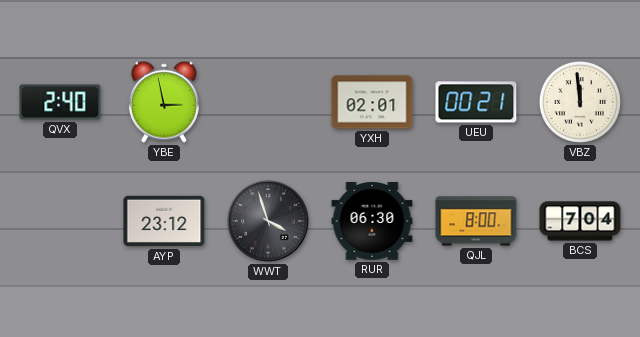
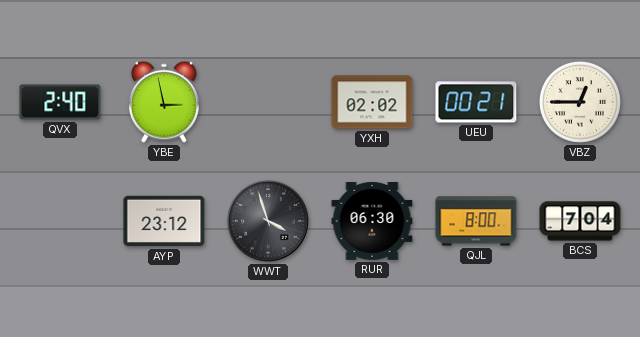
YXH: 02:01 -> 02:02 (372, 102)
VBZ: 11:59 -> 12:45 (580, 102)
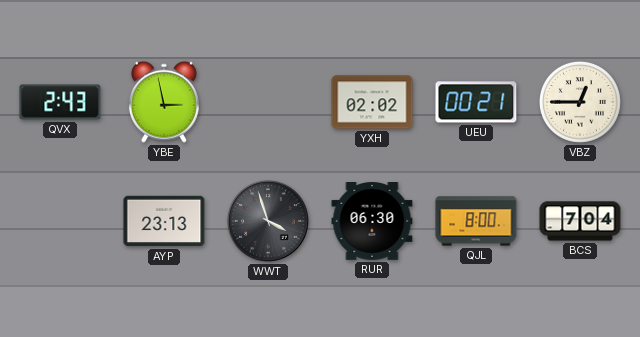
QVX: 2:40 -> 2:43 (60, 102)
AYP: 23:12 -> 23:13 (164, 221)
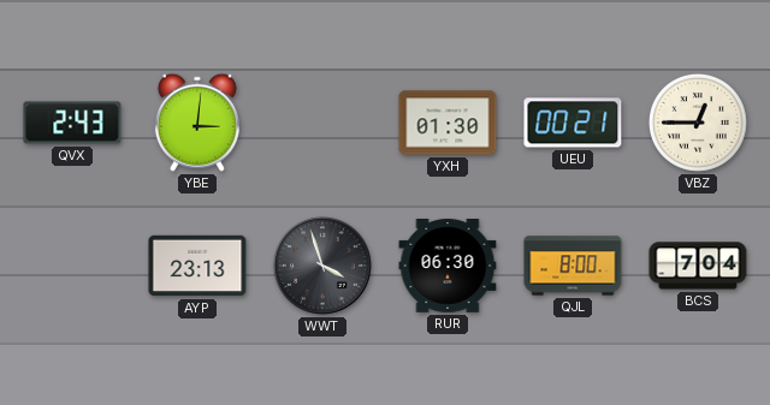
YBE: 2:58 -> 3:01 (197, 123)
YXH: 02:02 -> 01:30 (448, 123)
